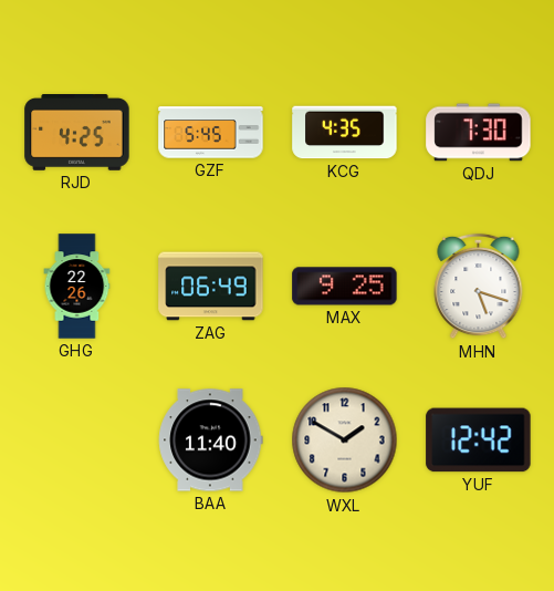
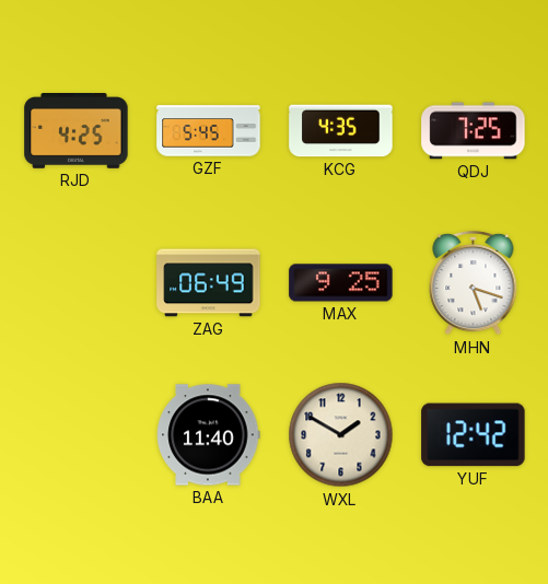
QDJ: 7:30 -> 7:25 (474, 131)
GHG: 22:26 -> none (77, 287)
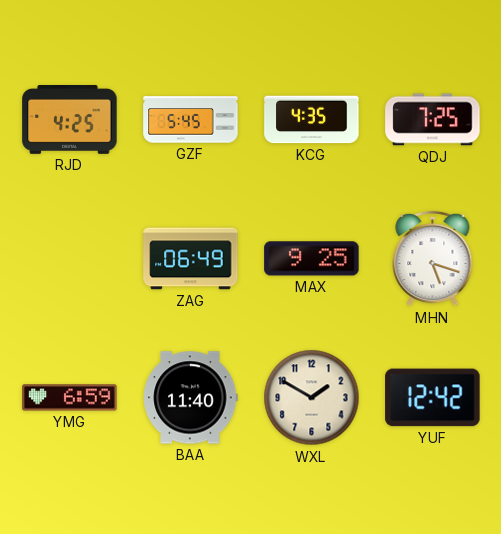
YMG: none -> 6:59 (70, 398)
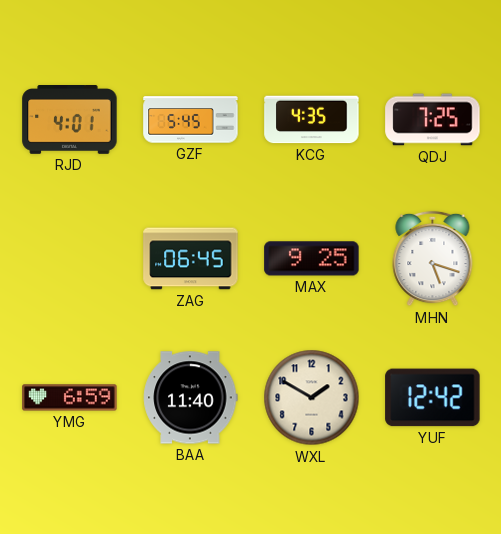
RJD: 4:25 -> 4:01 (70, 120)
ZAG: 06:49 -> 06:45 (191, 259)
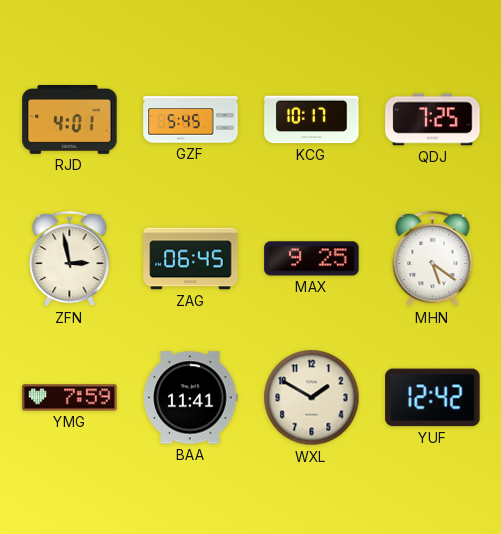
KCG: 4:35 -> 10:17 (312, 120)
ZFN: none -> 2:58 (70, 259)
MHN: 5:18 -> 5:21 (433, 259)
YMG: 6:59 -> 7:59 (70, 398)
BAA: 11:40 -> 11:41 (190, 398)
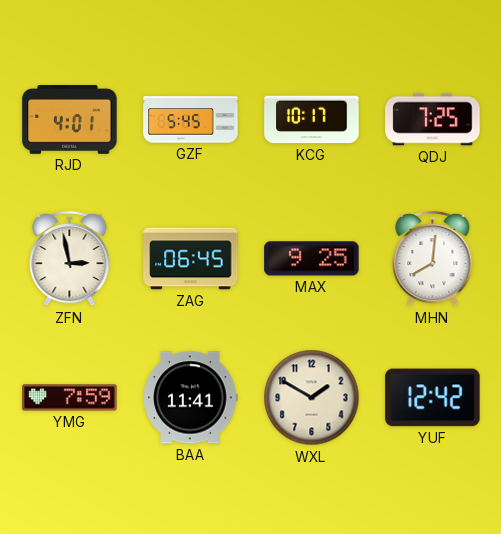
MHN: 5:21 -> 8:01 (433, 259)
